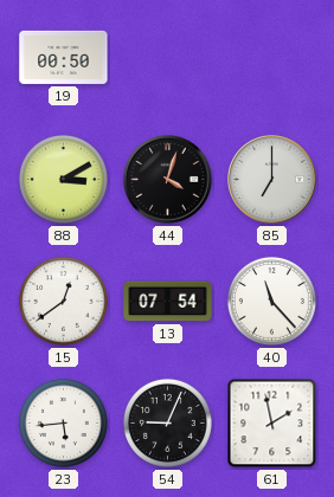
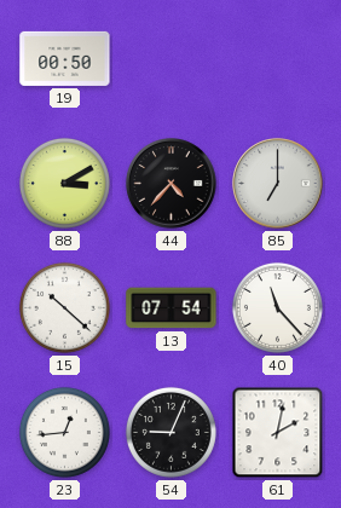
44: 4:03 -> 4:37 (172, 184)
15: 12:39 -> 10:22 (64, 307)
23: 5:44 -> 12:44 (64, 432)
61: 1:58 -> 2:02 (278, 433)
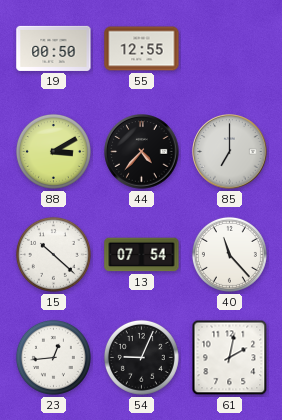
55: none -> 12:55 (142, 49)
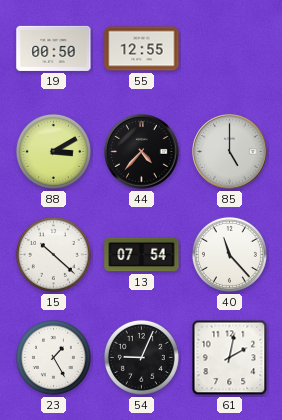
85: 7:00 -> 5:00 (230, 152)
23: 12:44 -> 1:25 (53, 357)
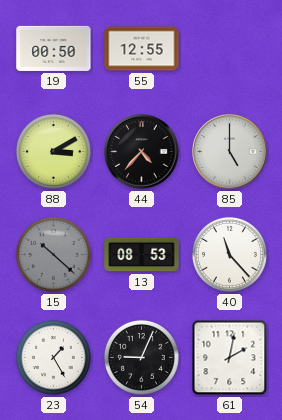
15 dial: white -> grey (53, 254)
13: 07:54 -> 08:53 (142, 255)
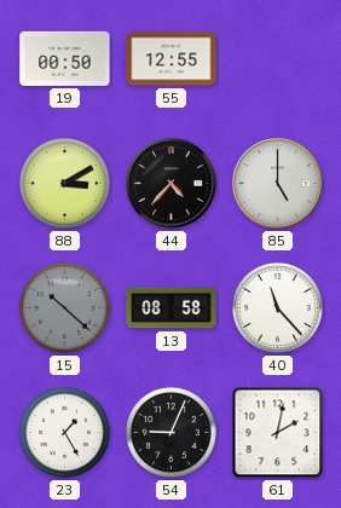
13: 08:53 -> 08:58 (172, 308)
